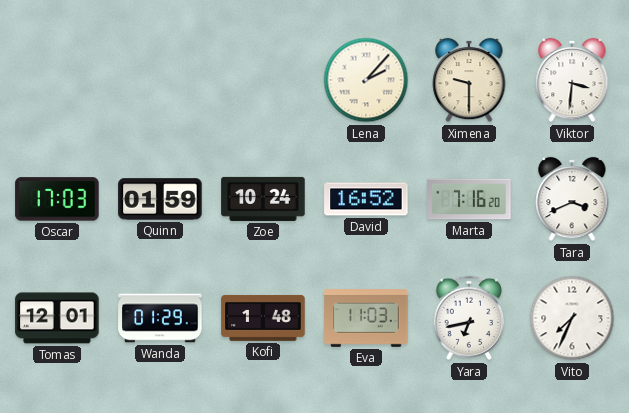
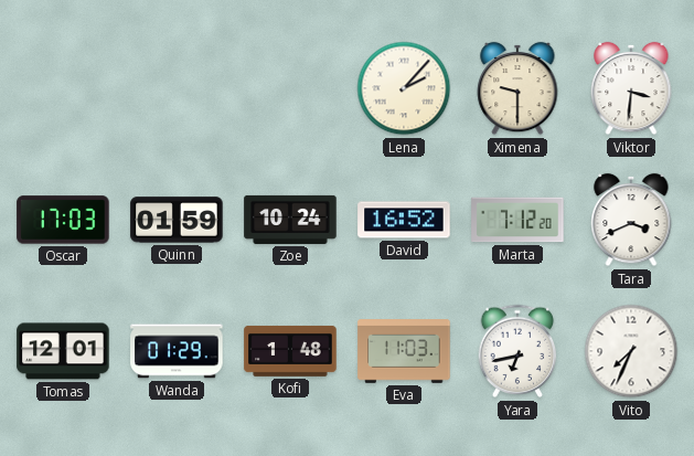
Marta: 7:16 -> 7:12 (517, 220)
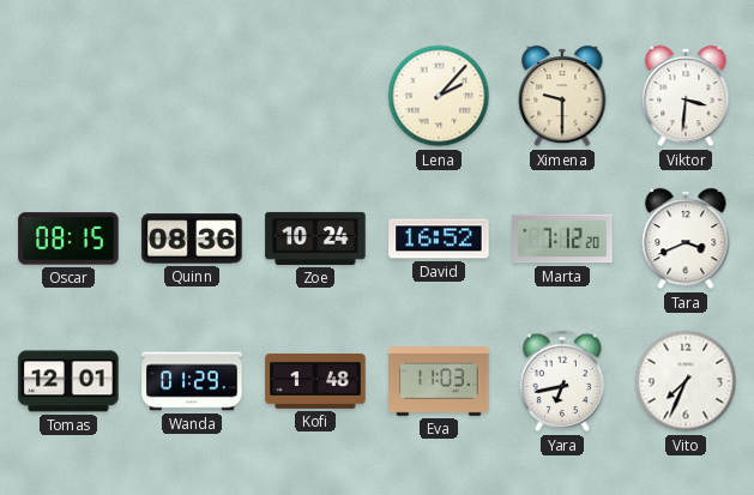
Oscar: 17:03 -> 08:15 (68, 239)
Quinn: 01:59 -> 08:36 (192, 239)
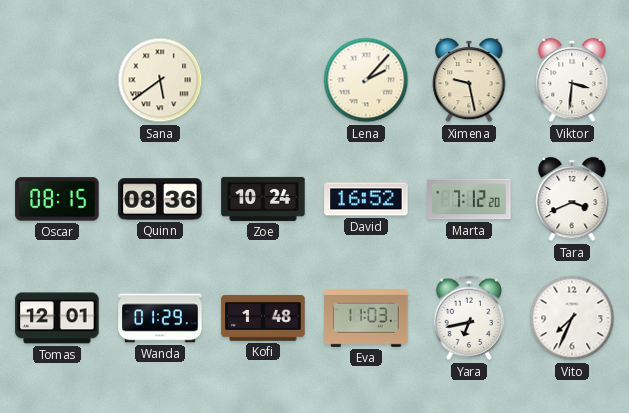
Sana: none -> 5:39 (160, 80)
Ximena: 9:30 -> 9:28 (469, 80)
